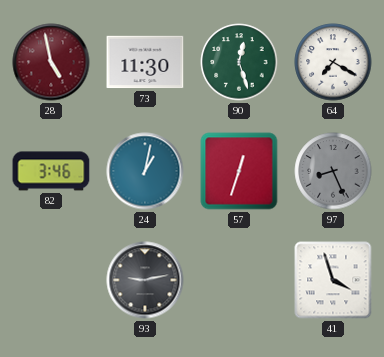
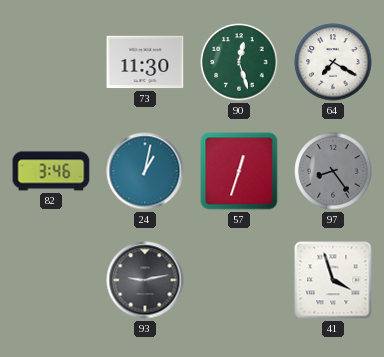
28: 4:58 -> none (51, 62)
97: 8:26 -> 8:24 (333, 171)
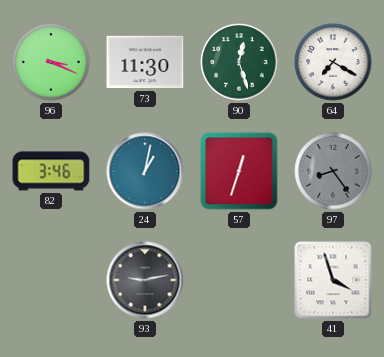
96: none -> 3:19 (51, 62)
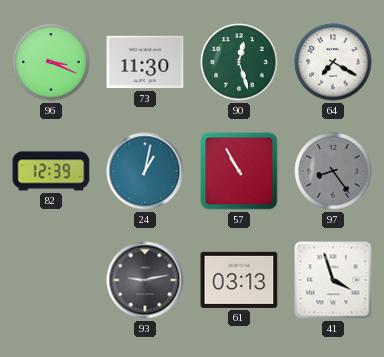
82: 3:46 -> 12:39 (51, 171)
57: 12:33 -> 10:55 (239, 171)
61: none -> 03:13 (239, 280)
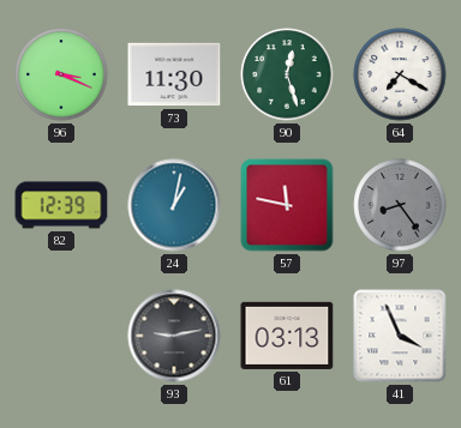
57: 10:55 -> 11:47 (287, 205)
41: 3:57 -> 3:56 (400, 336)
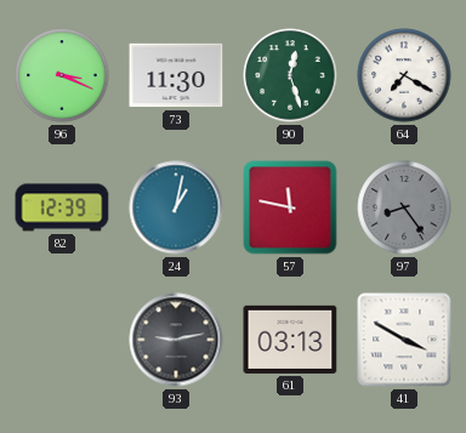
41: 3:56 -> 3:50 (404, 340)
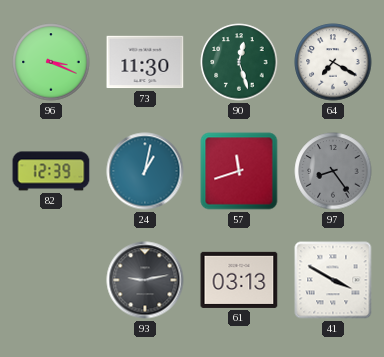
57: 11:47 -> 11:42 (239, 171)
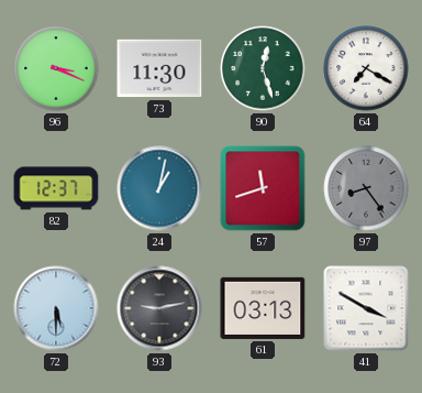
82: 12:39 -> 12:37 (56, 188)
72: none -> 5:30 (56, 308)
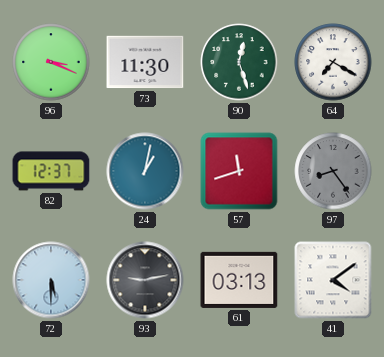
41: 3:50 -> 4:09 (333, 280)
